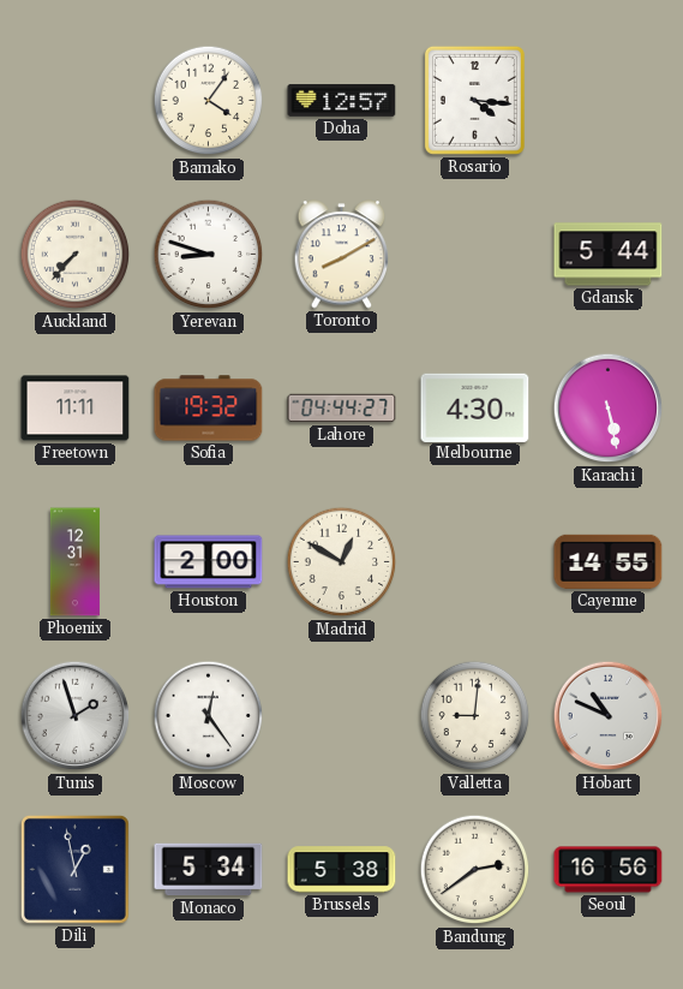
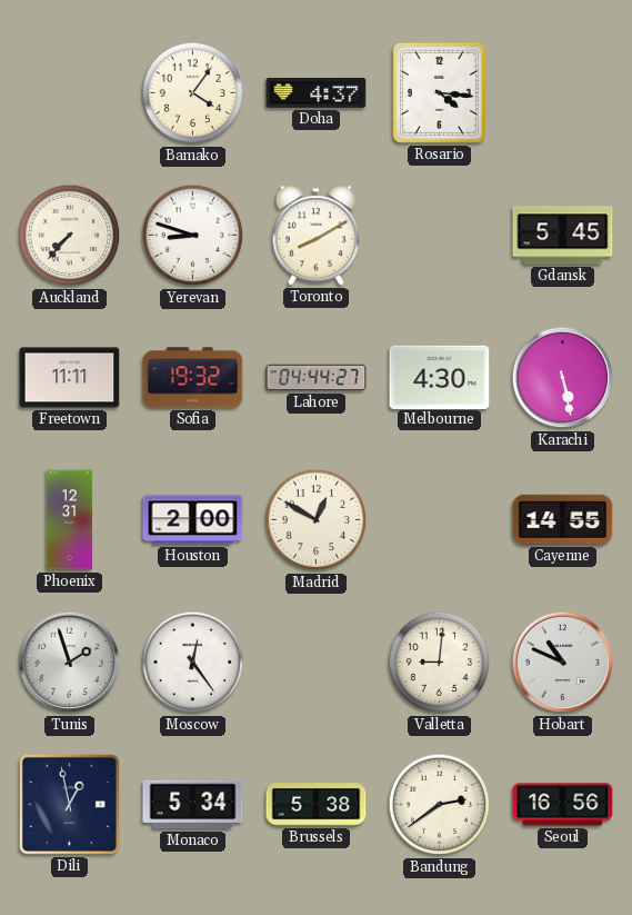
Doha: 12:57 -> 4:37 (317, 93)
Gdansk: 5:44 -> 5:45 (563, 236)
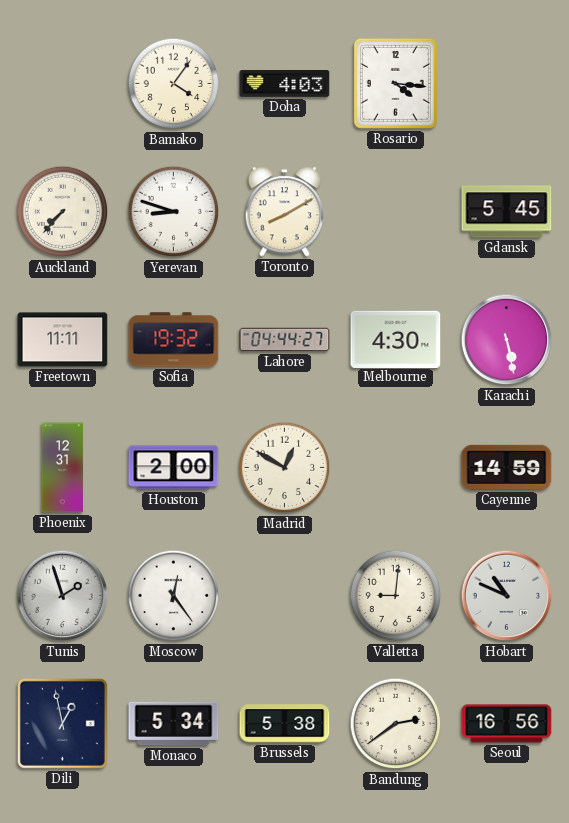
Doha: 4:37 -> 4:03 (285, 84)
Cayenne: 14:55 -> 14:59 (507, 467)
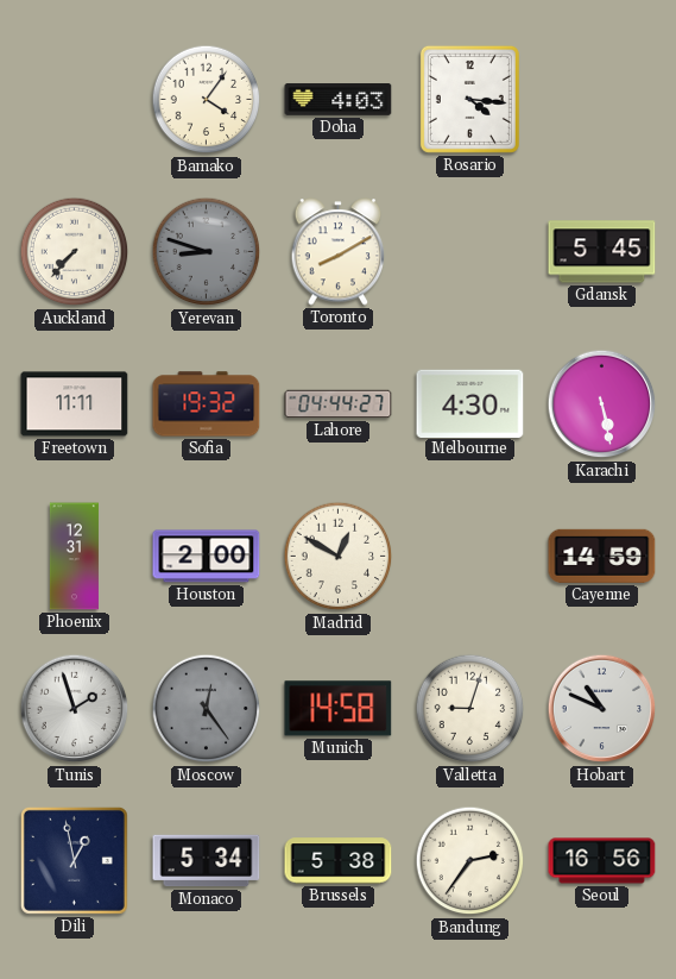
Yerevan dial: white -> grey (207, 252)
Moscow dial: white -> grey (207, 709)
Munich: none -> 14:58 (339, 709)
Valletta: 9:01 -> 9:03 (470, 709)
Bandung: 2:39 -> 2:36 (470, 861)
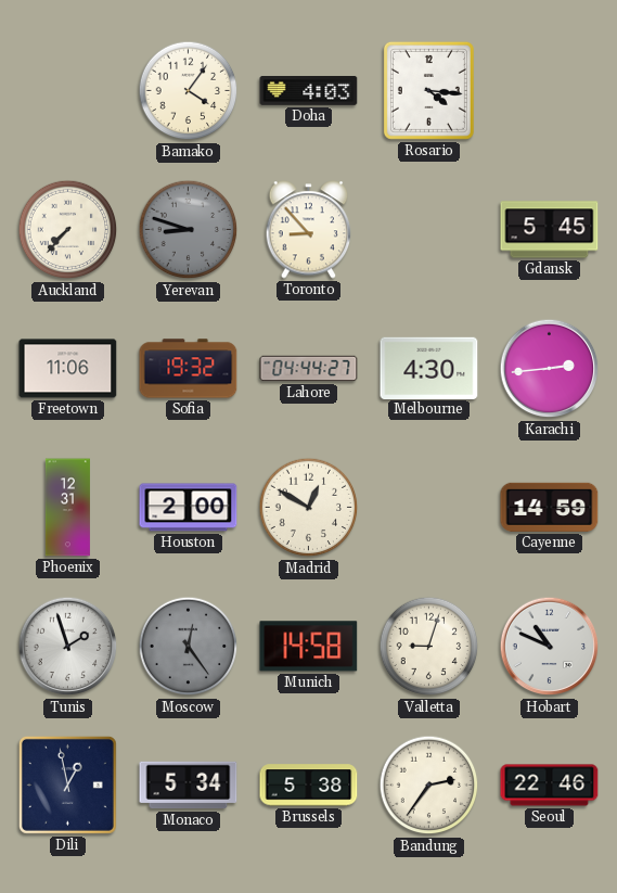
Toronto: 8:10 -> 8:53 (309, 230)
Freetown: 11:11 -> 11:06 (68, 369)
Karachi: 5:28 -> 2:44 (550, 369)
Seoul: 16:56 -> 22:46 (550, 786)
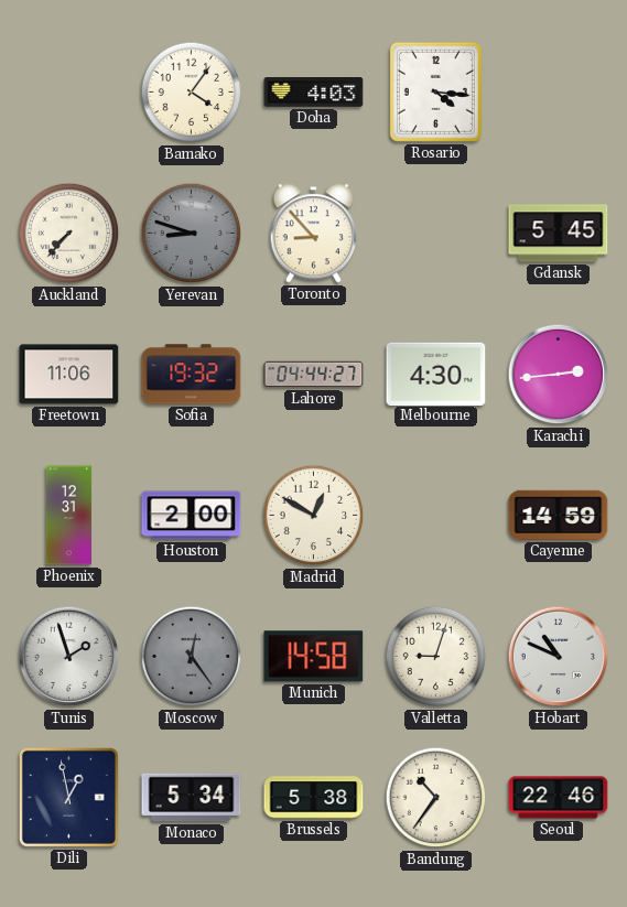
Bandung: 2:36 -> 10:36 (436, 798)
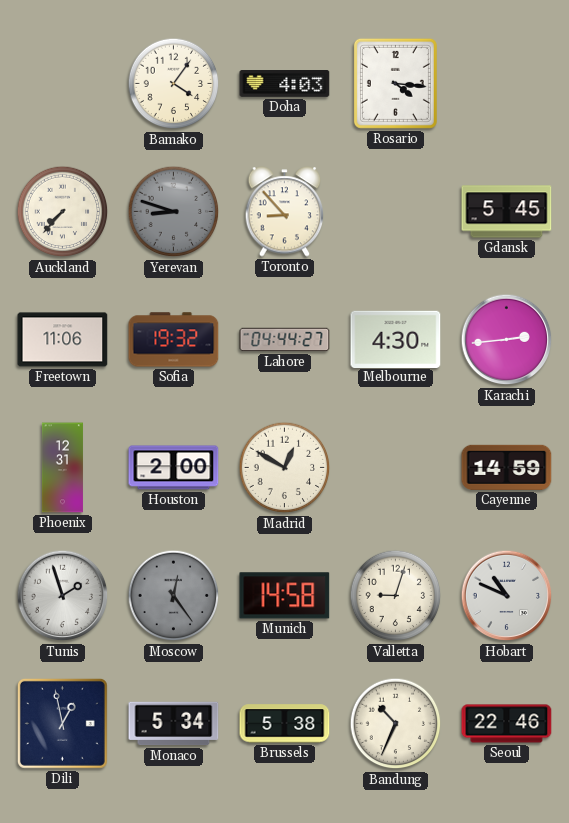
Bandung: 10:36 -> 10:34 (396, 724)
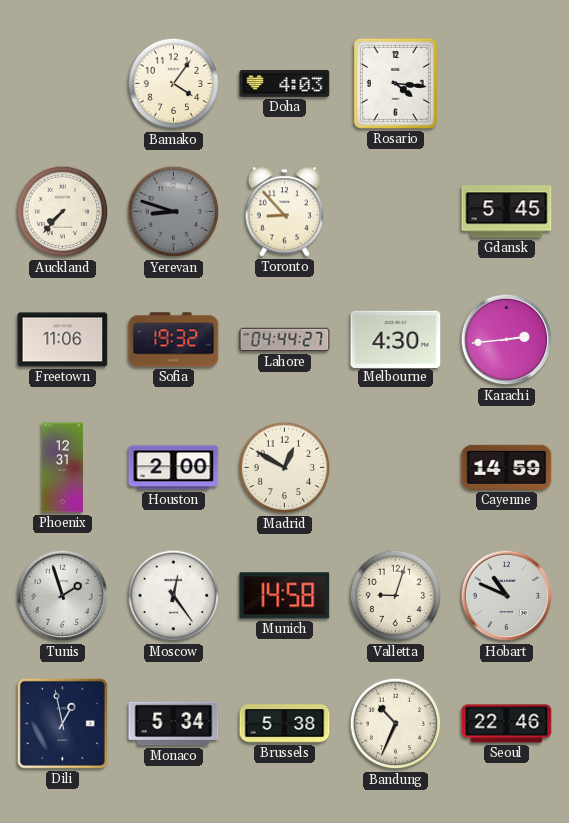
Moscow dial: grey -> white (174, 596)
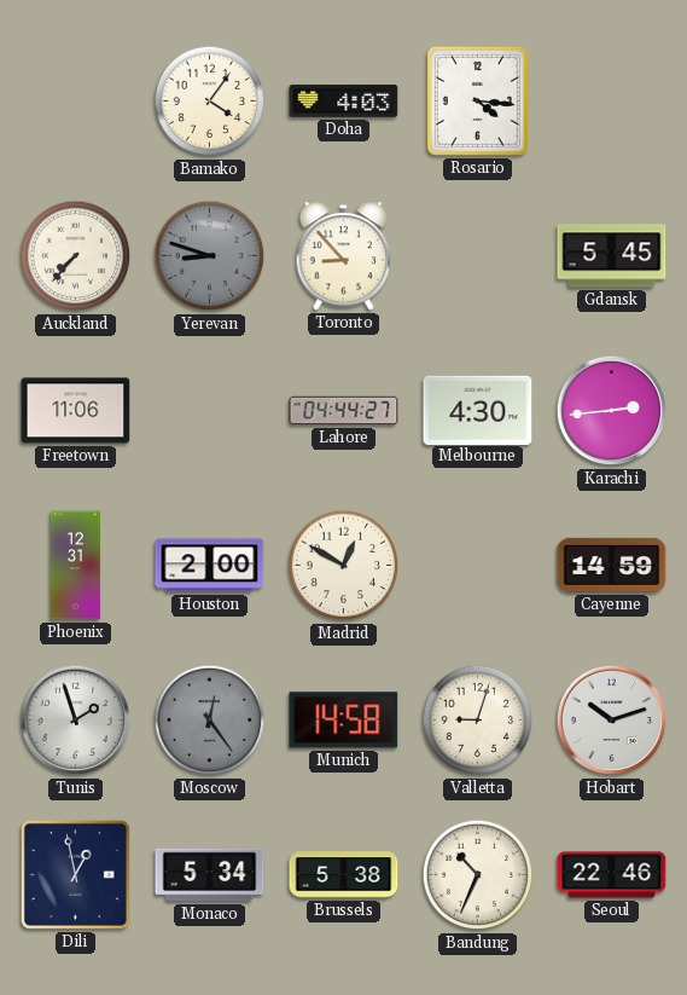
Sofia: 19:32 -> none (174, 340)
Moscow dial: white -> grey (210, 721)
Hobart: 10:49 -> 10:12 (612, 721)
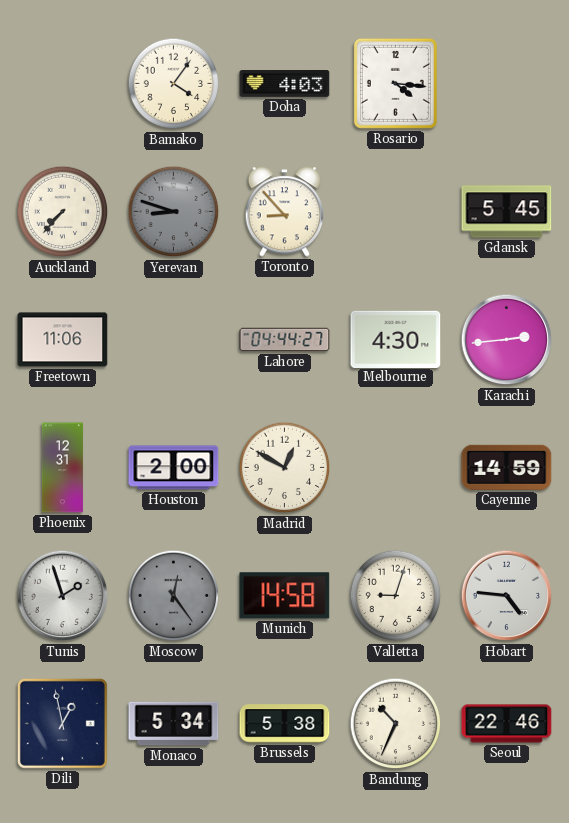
Hobart: 10:12 -> 4:46 (507, 596)
